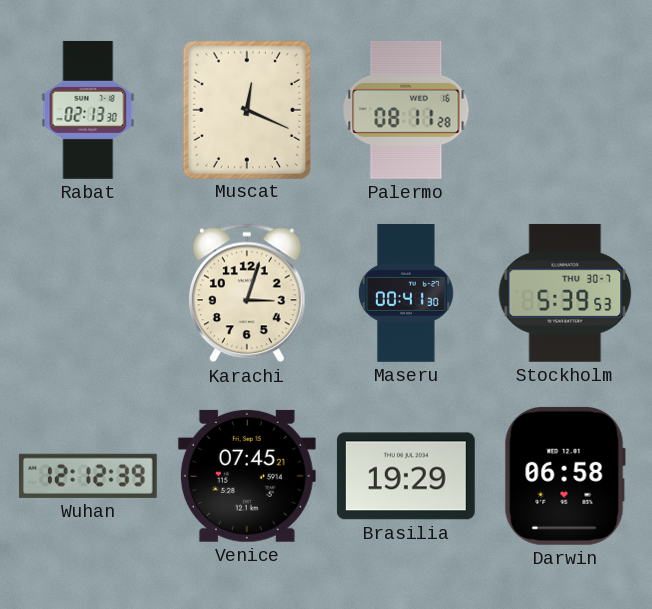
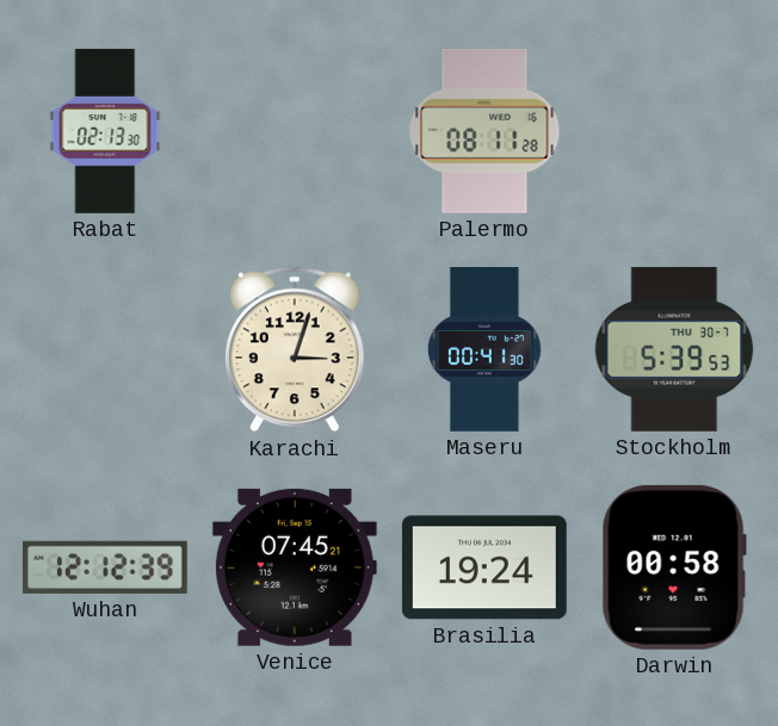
Muscat: 12:19 -> none (246, 109)
Brasilia: 19:29 -> 19:24 (484, 567)
Darwin: 06:58 -> 00:58 (674, 567)
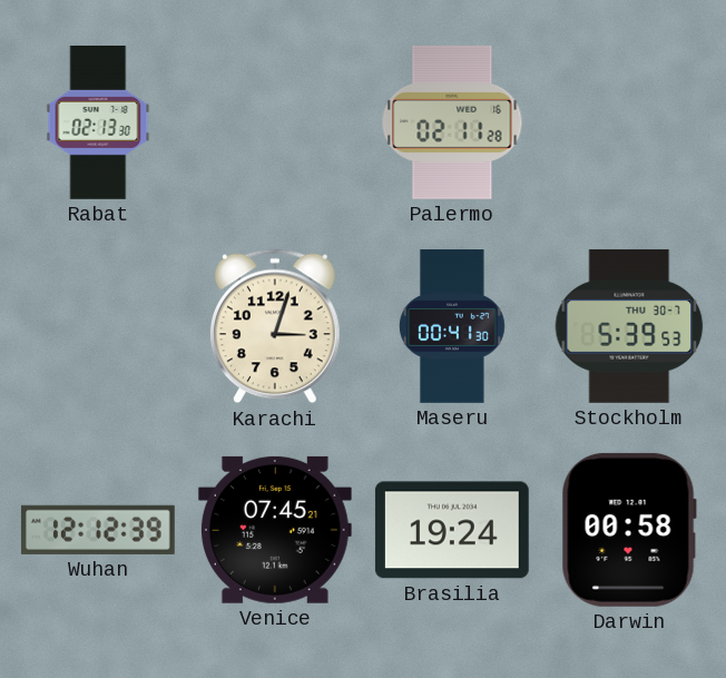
Palermo: 08:11 -> 02:11 (452, 122)
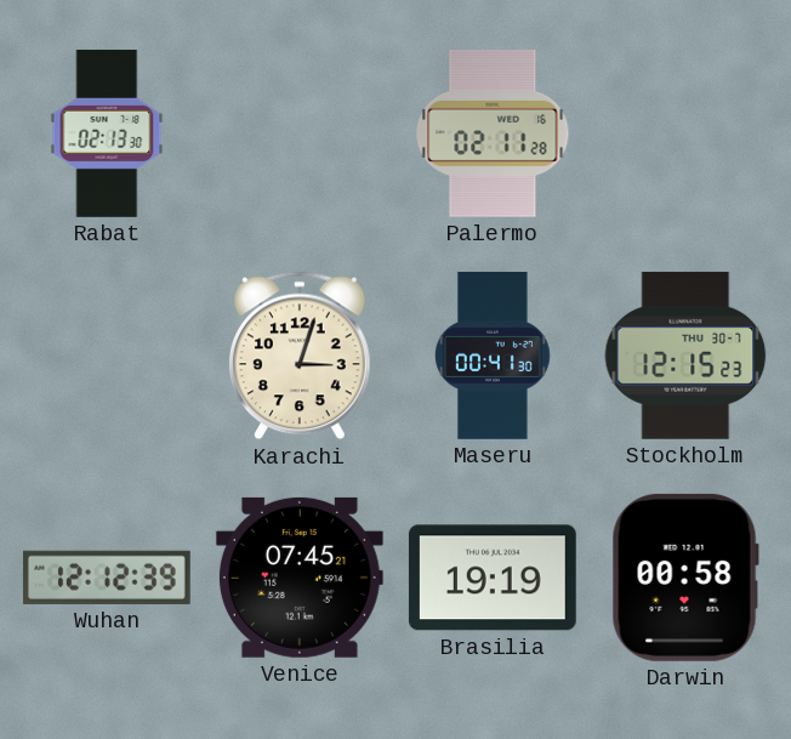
Stockholm: 5:39 -> 12:15 (685, 356)
Brasilia: 19:24 -> 19:19 (493, 578)
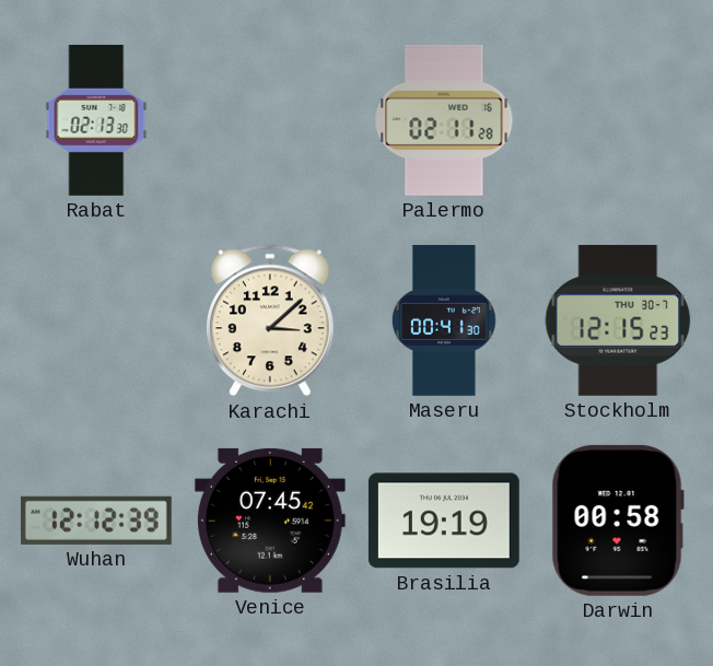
Karachi: 3:03 -> 3:08 (271, 320)
Venice: 07:45:21 -> 07:45:42 (270, 521)
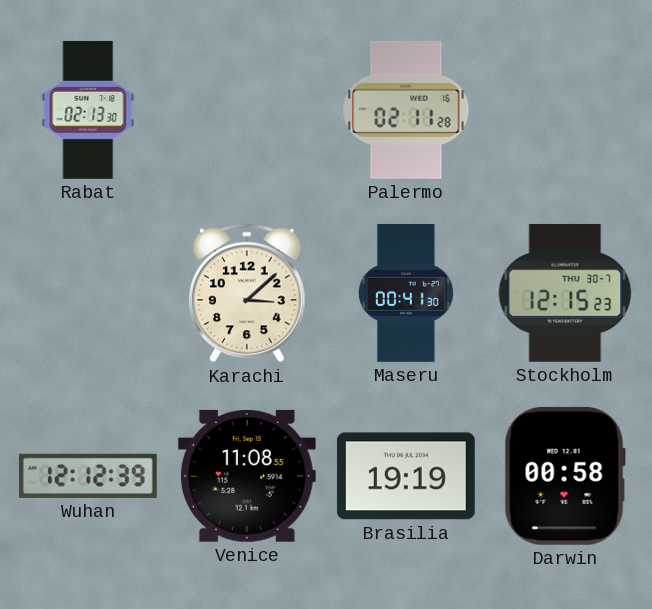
Venice: 07:45 -> 11:08 (247, 476)
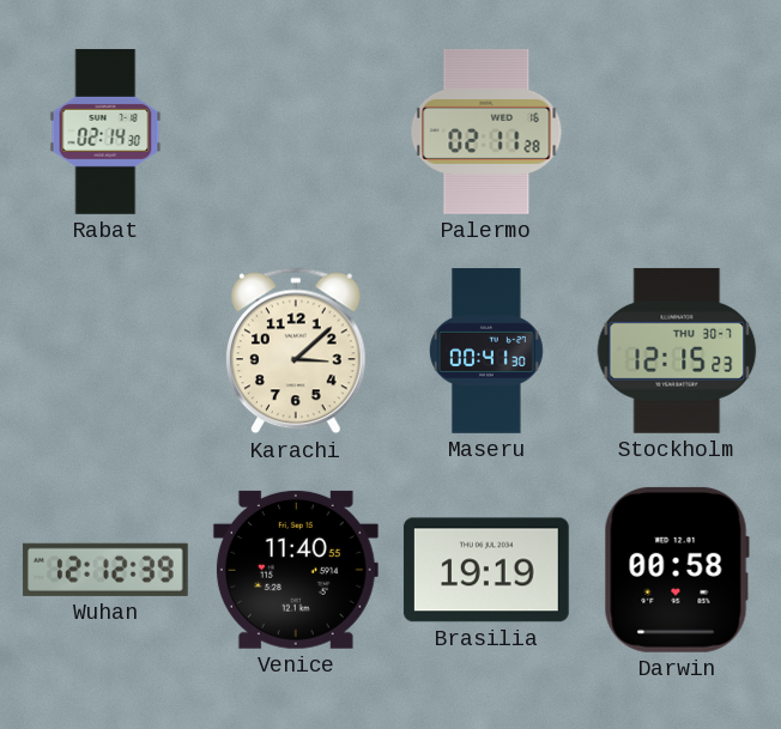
Rabat: 02:13 -> 02:14 (105, 132)
Venice: 11:08 -> 11:40 (296, 570)
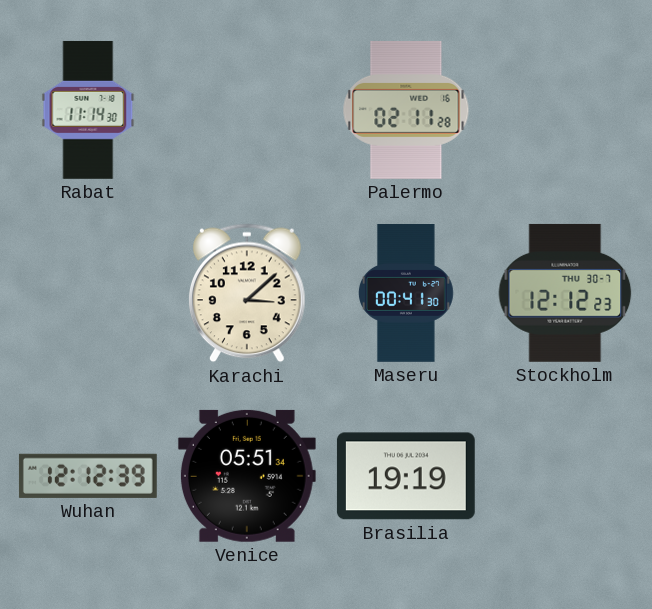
Rabat: 02:14 -> 11:14 (88, 110)
Stockholm: 12:15 -> 12:12 (565, 293)
Venice: 11:40 -> 05:51 (247, 476)
Darwin: 00:58 -> none (677, 570)
